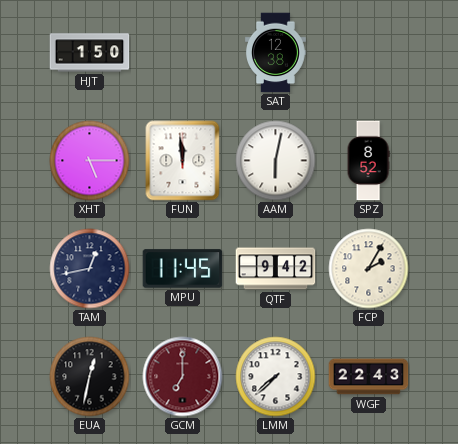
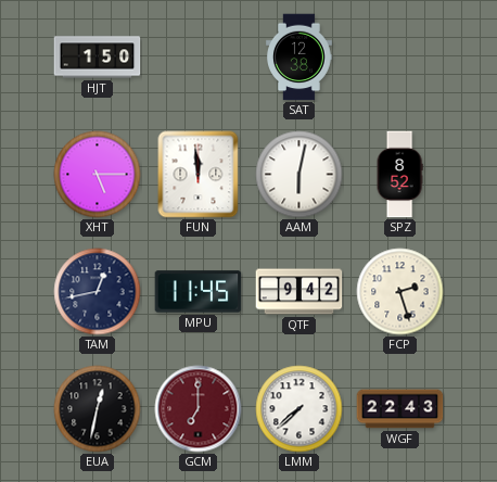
FCP: 2:05 -> 2:27 (400, 292)
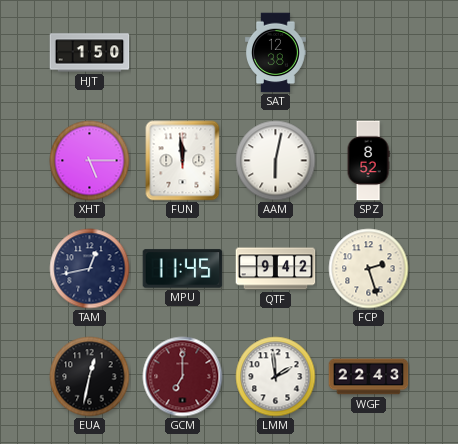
LMM: 7:38 -> 1:59 (276, 377)
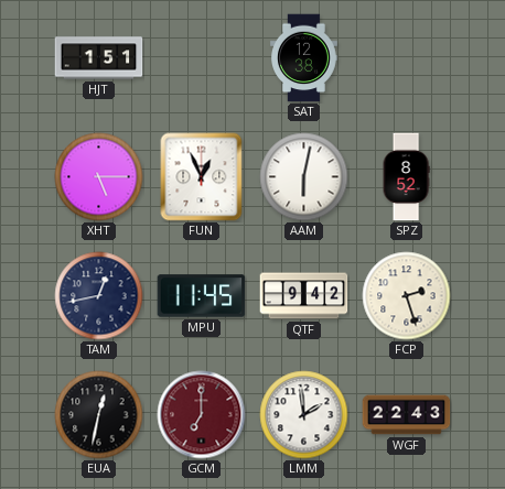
HJT: 1:50 -> 1:51 (99, 58)
FUN: 11:59 -> 12:56 (202, 177)
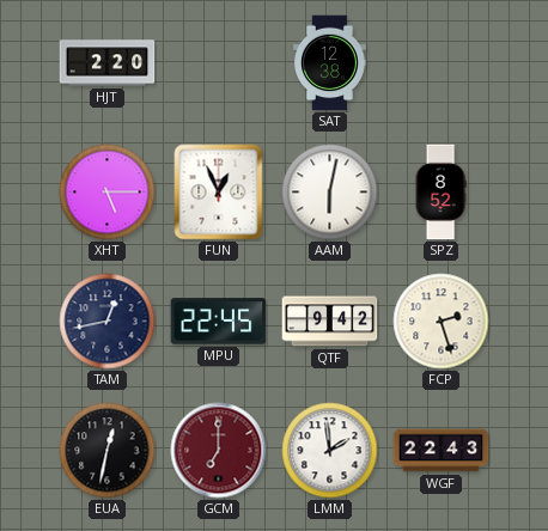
HJT: 1:51 -> 2:20 (108, 63)
MPU: 11:45 -> 22:45 (219, 322)
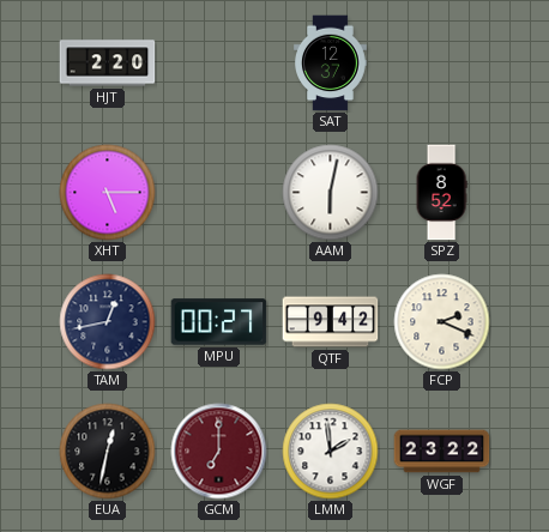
SAT: 12:38 -> 12:37 (331, 64)
FUN: 12:56 -> none (219, 193)
MPU: 22:45 -> 00:27 (219, 322)
FCP: 2:27 -> 2:19 (442, 322)
WGF: 22:43 -> 23:22 (442, 452)
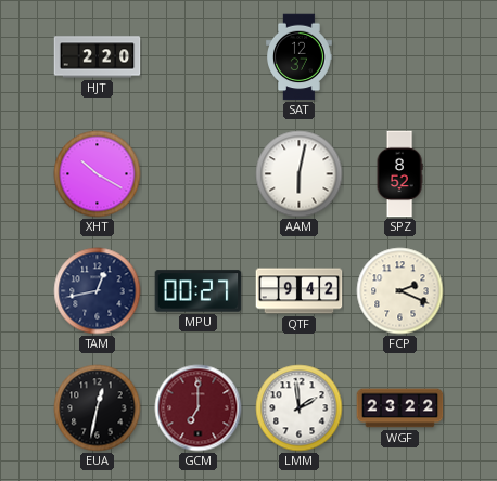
XHT: 5:15 -> 10:20 (98, 174)
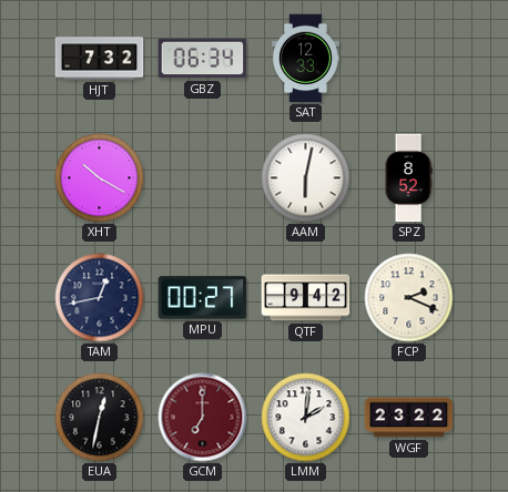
HJT: 2:20 -> 7:32 (100, 59)
GBZ: none -> 06:34 (203, 59)
SAT: 12:37 -> 12:33 (306, 59)
LMM: 1:59 -> 2:01 (306, 418)
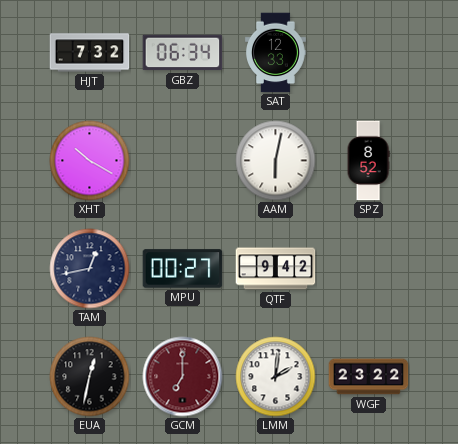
FCP: 2:19 -> none (409, 298)
